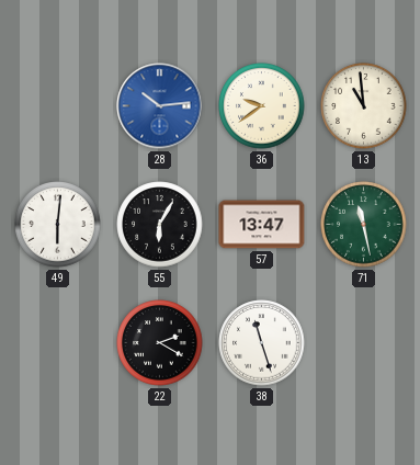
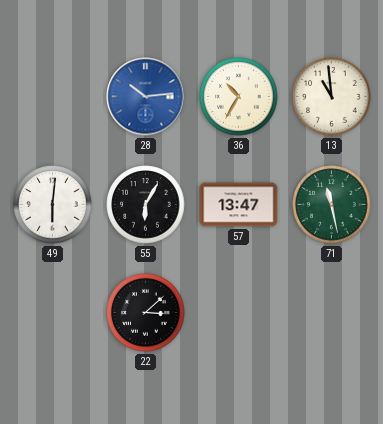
36: 9:39 -> 10:35 (239, 97)
22: 2:20 -> 3:08 (146, 313)
38: 11:27 -> none (262, 343)
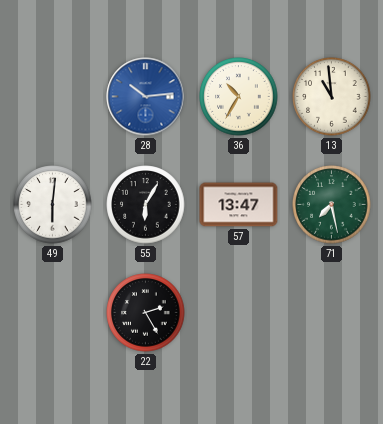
71: 11:28 -> 7:28 (332, 205)
22: 3:08 -> 2:25 (146, 313)
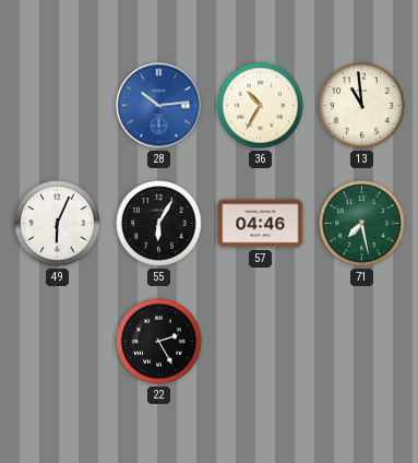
49: 6:01 -> 6:04 (58, 224)
57: 13:47 -> 04:46 (261, 224)
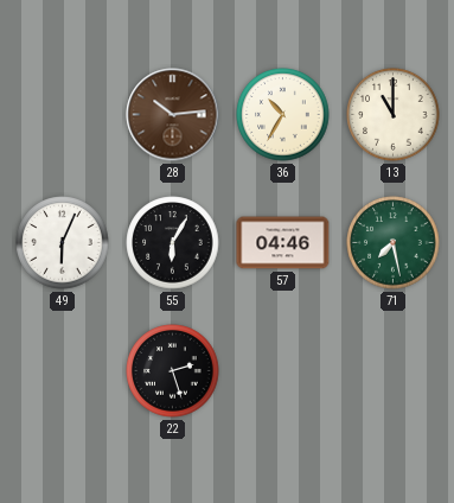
28 dial: blue -> brown (173, 115)
13: 10:59 -> 11:00 (394, 115)
22: 2:25 -> 2:27 (173, 371)
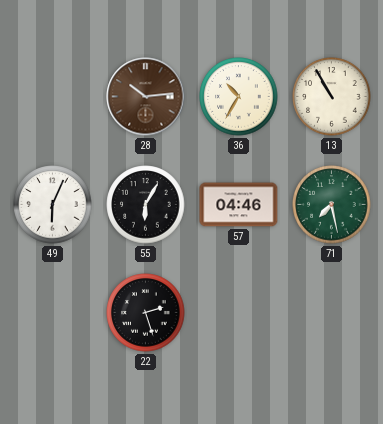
13: 11:00 -> 10:55 (332, 97)
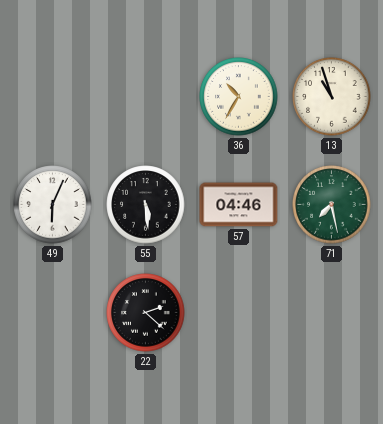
28: 10:14 -> none (146, 97)
13: 10:55 -> 10:57 (332, 97)
55: 6:05 -> 5:29 (146, 205)
22: 2:27 -> 2:22 (146, 313)
